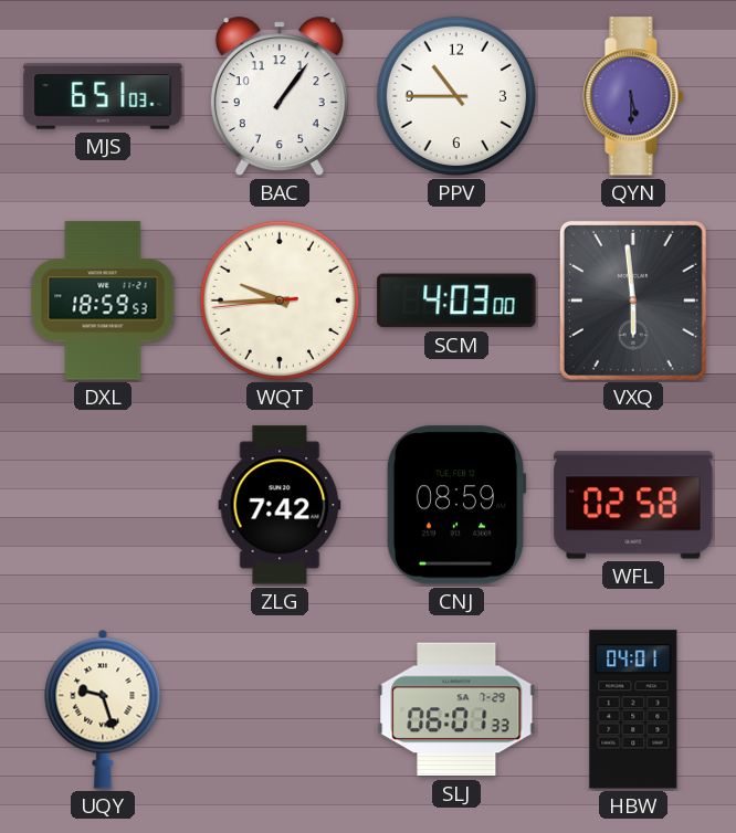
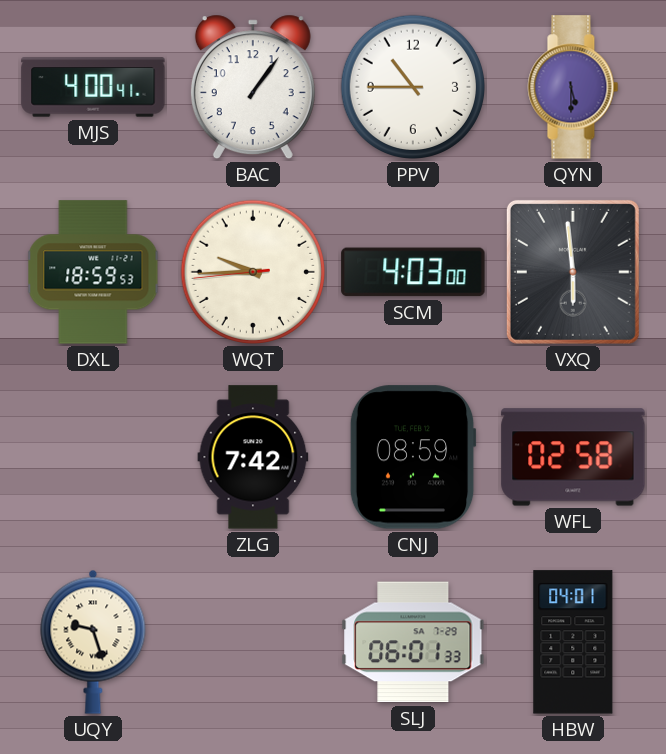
MJS: 6:51 -> 4:00 (93, 87)
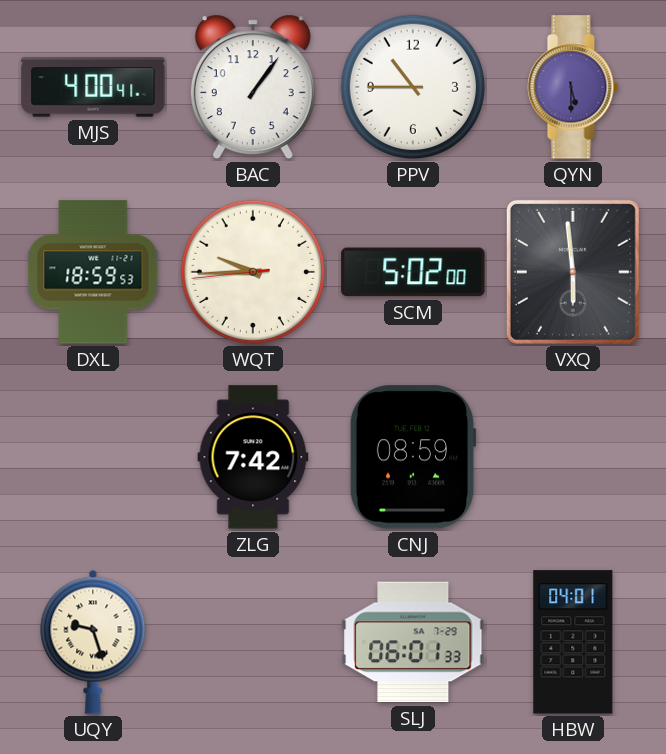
SCM: 4:03 -> 5:02 (413, 272)
WFL: 02:58 -> none (573, 457)
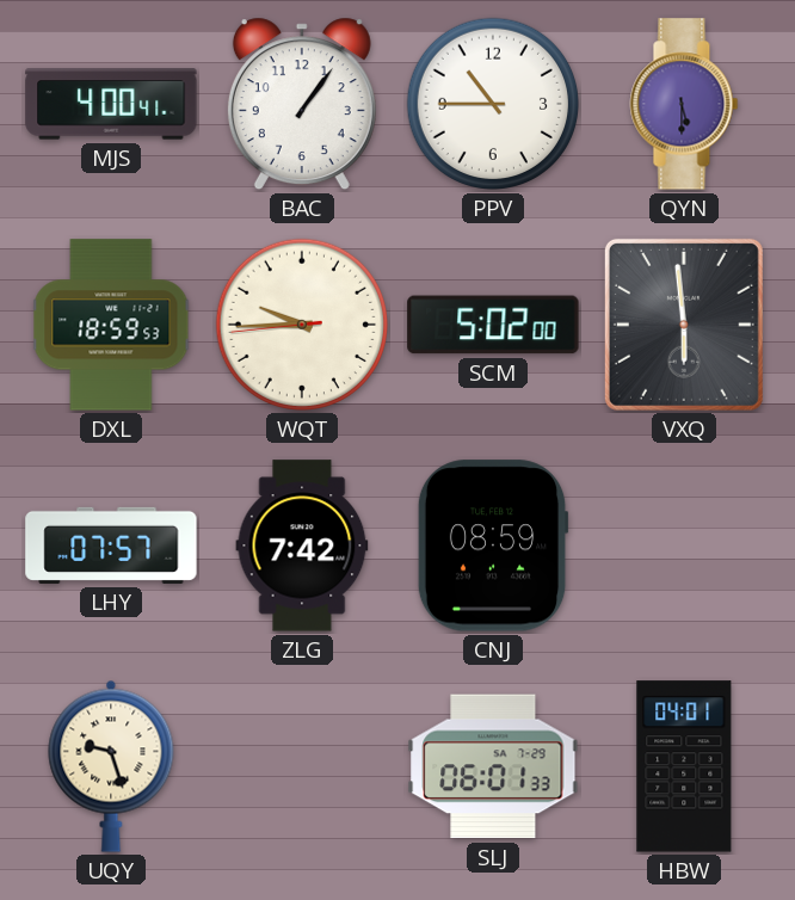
LHY: none -> 07:57 (111, 545)
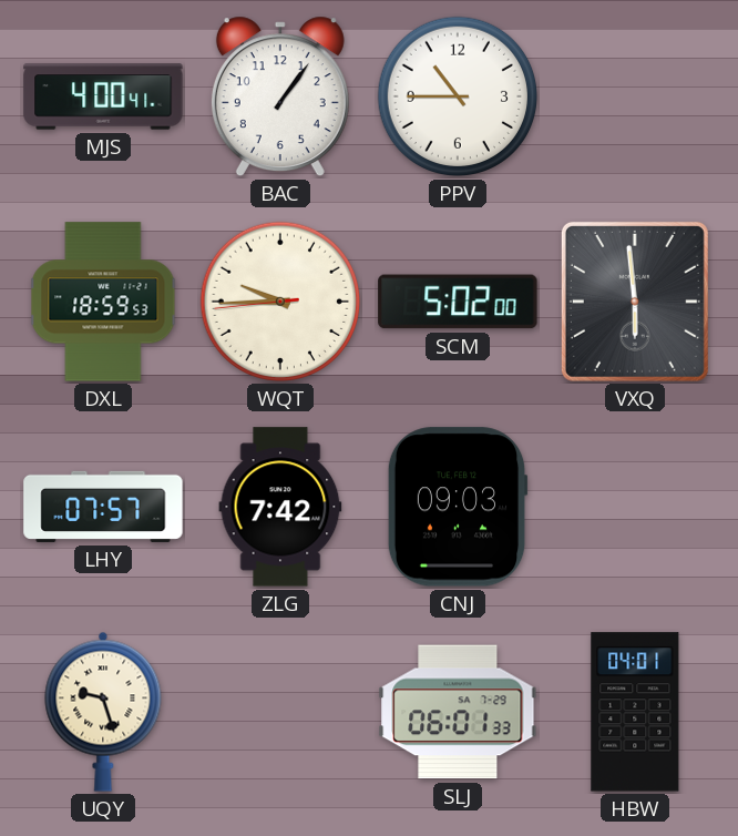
QYN: 5:30 -> none (684, 104)
CNJ: 08:59 -> 09:03 (458, 507)
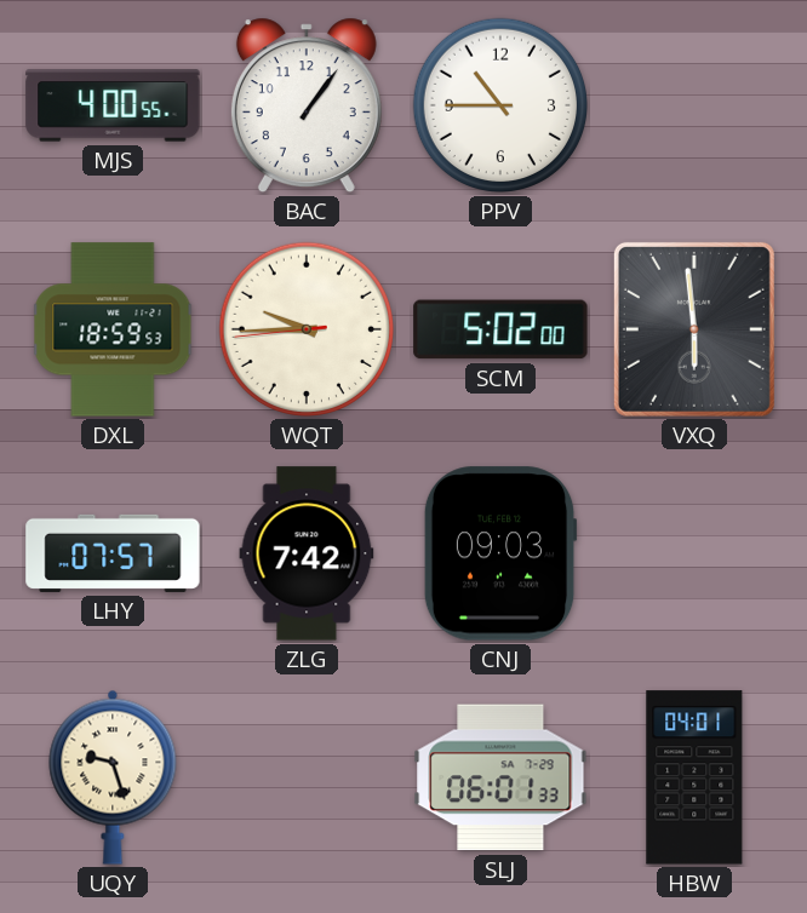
MJS: 4:00:41 -> 4:00:55 (113, 105)
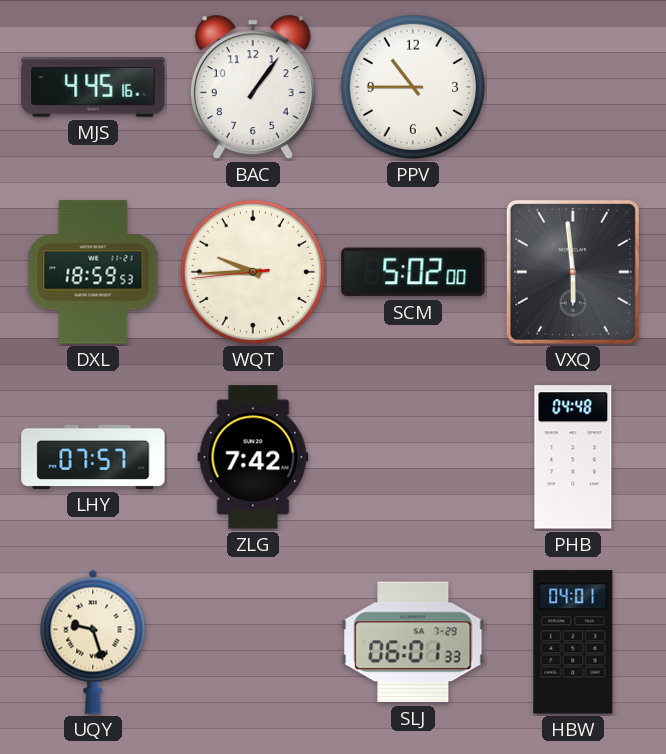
MJS: 4:00 -> 4:45 (93, 87)
CNJ: 09:03 -> none (500, 553)
PHB: none -> 04:48 (573, 457)
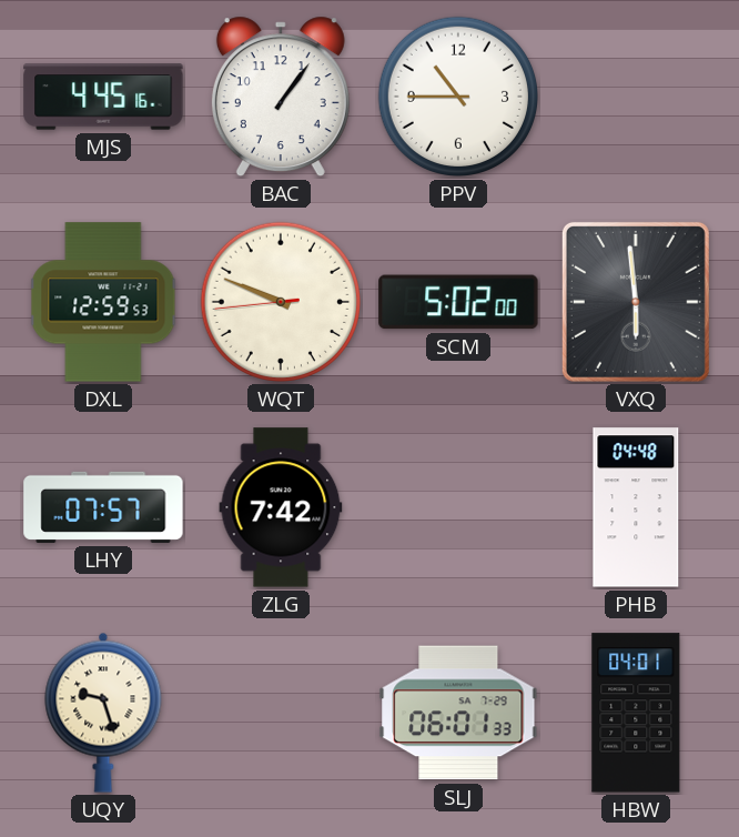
DXL: 18:59 -> 12:59 (103, 302)
WQT: 9:44 -> 9:48 (281, 302)
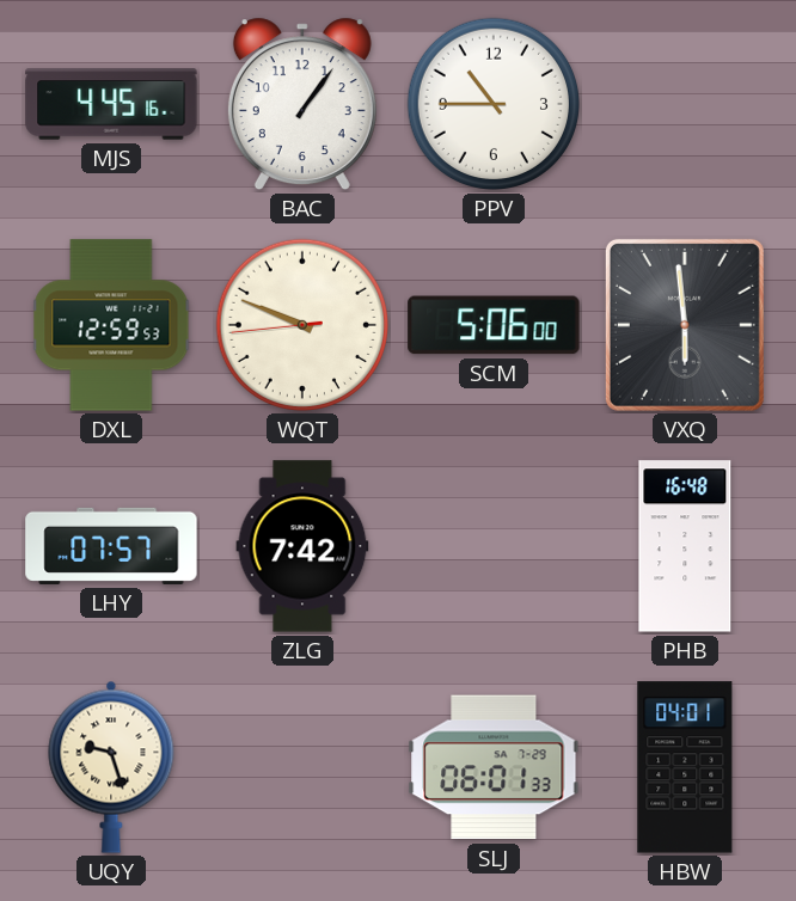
SCM: 5:02 -> 5:06 (494, 325)
PHB: 04:48 -> 16:48 (685, 546)
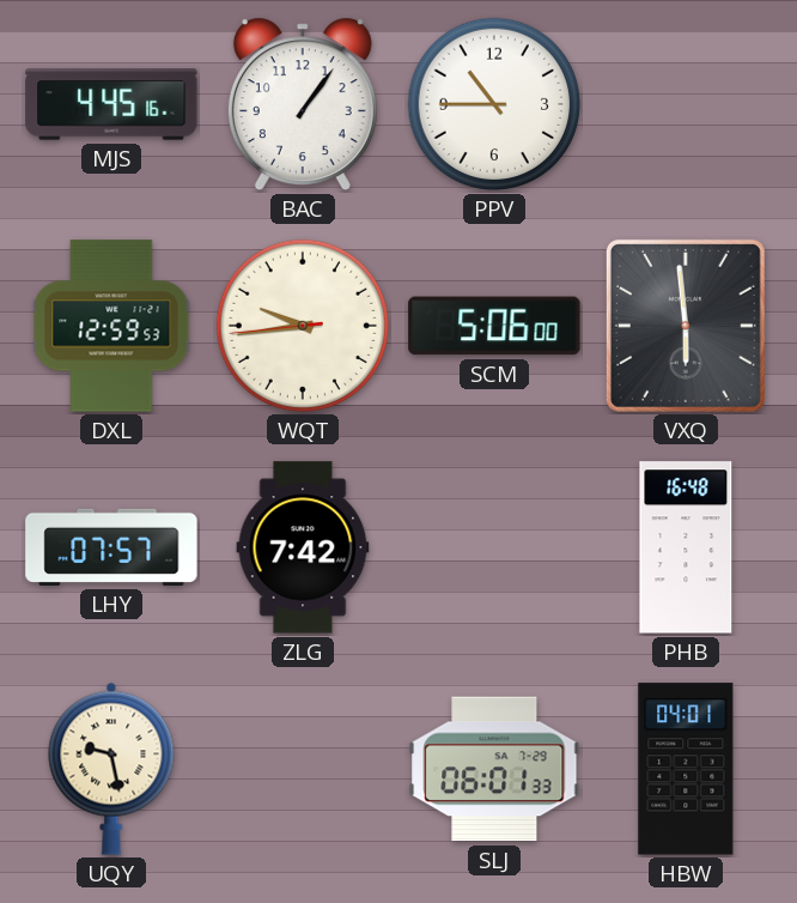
WQT: 9:48 -> 9:43 (303, 326)
UQY: 9:27 -> 9:28 (111, 769)
